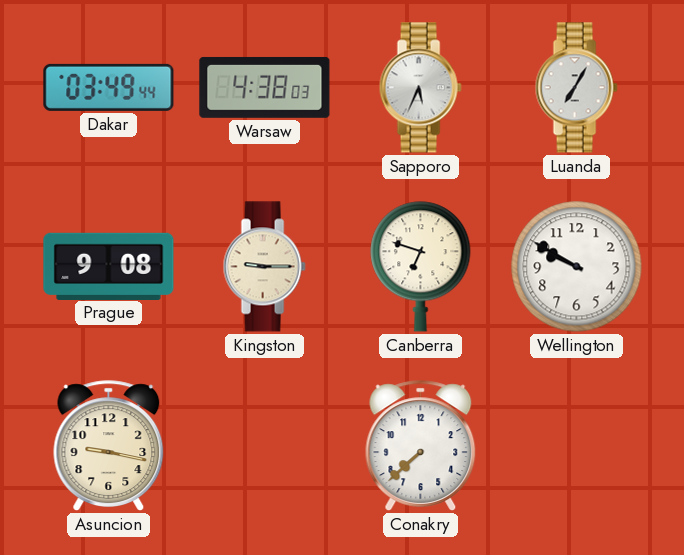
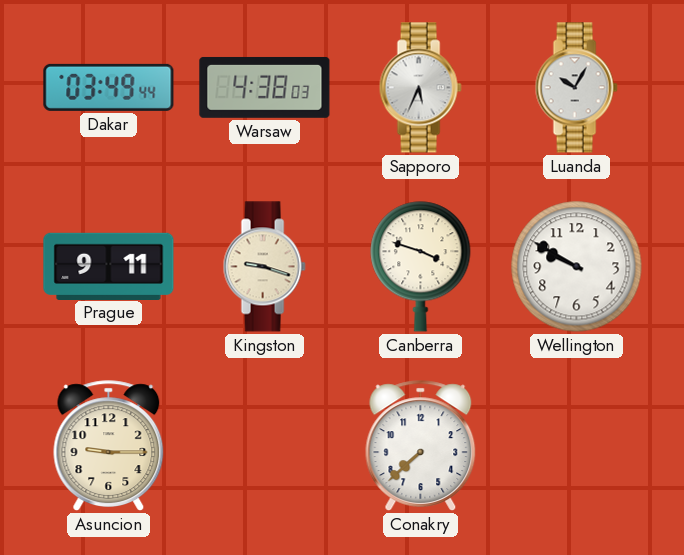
Luanda: 7:05 -> 10:05 (576, 88)
Prague: 9:08 -> 9:11 (109, 266)
Kingston: 9:15 -> 9:18 (264, 267)
Canberra: 6:48 -> 3:48 (421, 267)
Asuncion: 9:17 -> 9:15 (109, 446)
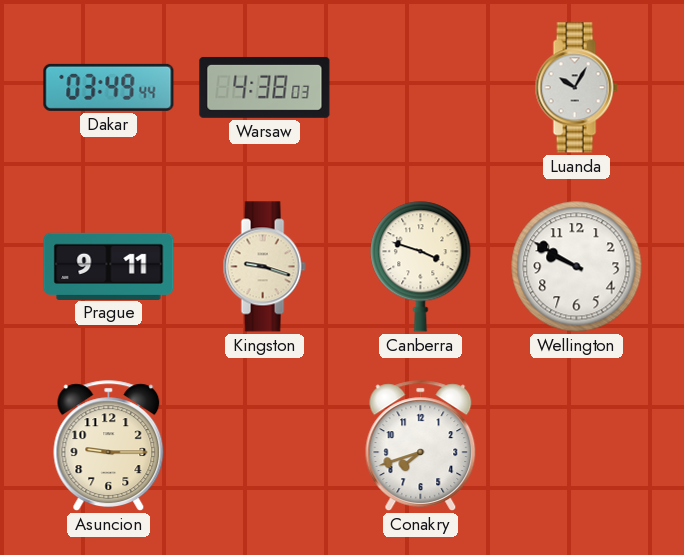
Sapporo: 5:34 -> none (420, 88)
Conakry: 7:38 -> 7:42 (421, 446)
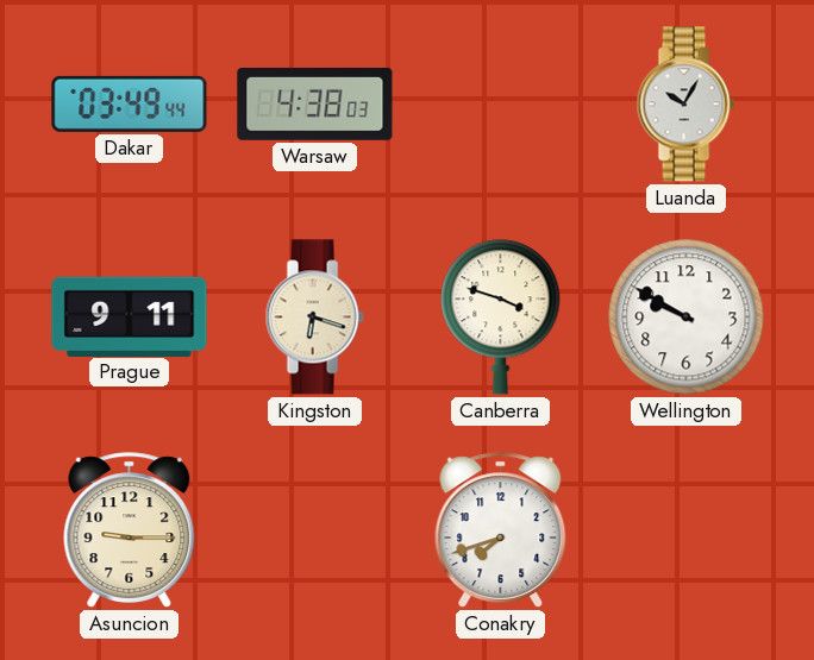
Kingston: 9:18 -> 6:18 (314, 318)
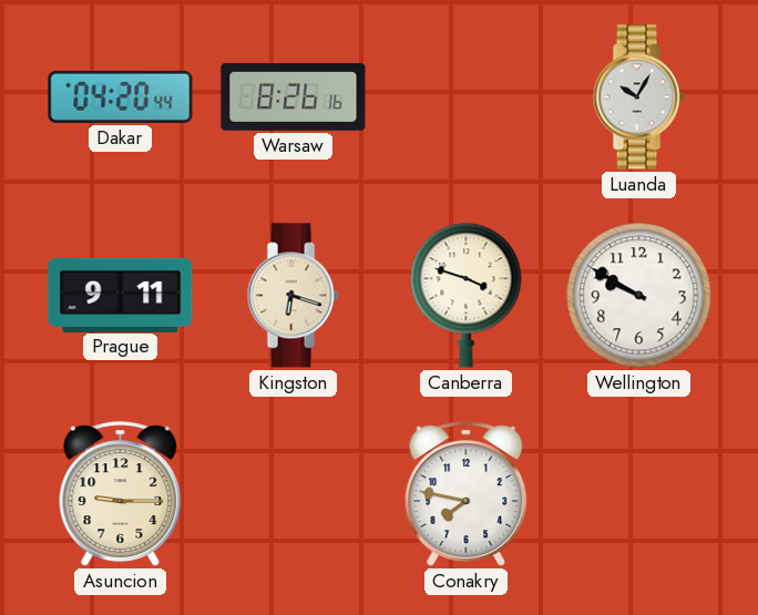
Dakar: 03:49 -> 04:20 (121, 96)
Warsaw: 4:38 -> 8:26 (294, 96)
Conakry: 7:42 -> 7:47 (467, 494)
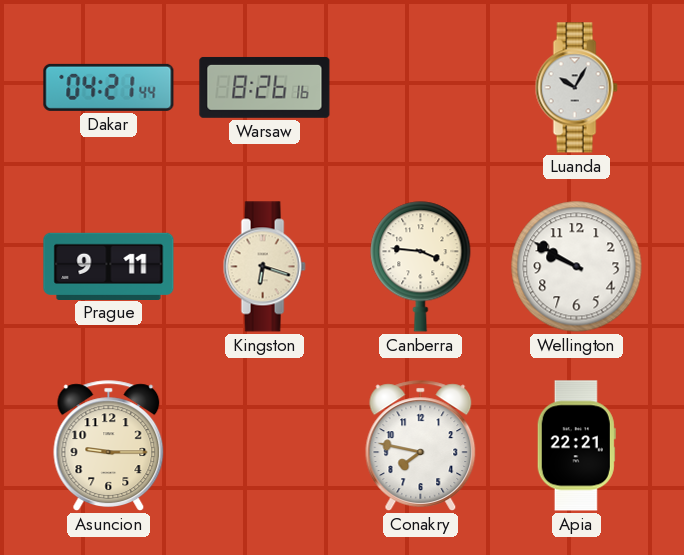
Dakar: 04:20 -> 04:21 (109, 87)
Canberra: 3:48 -> 3:46 (421, 267)
Apia: none -> 22:21 (576, 446)
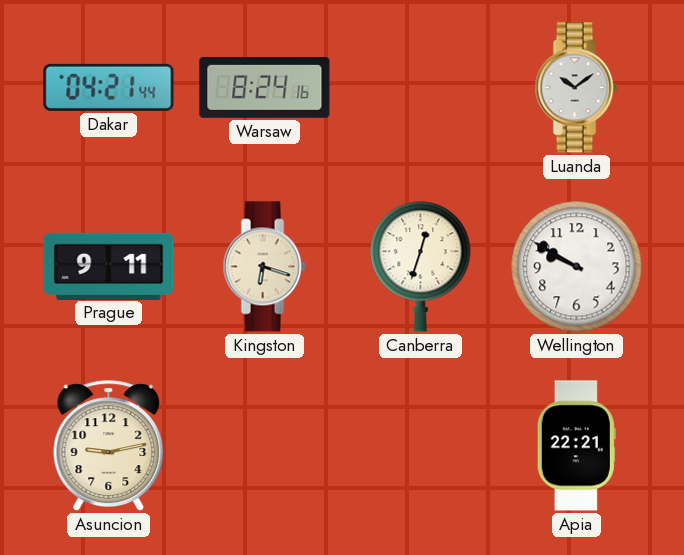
Warsaw: 8:26 -> 8:24 (265, 87)
Luanda: 10:05 -> 10:09 (576, 88)
Canberra: 3:46 -> 12:33 (421, 267)
Asuncion: 9:15 -> 9:13 (109, 446)
Conakry: 7:47 -> none (421, 446)
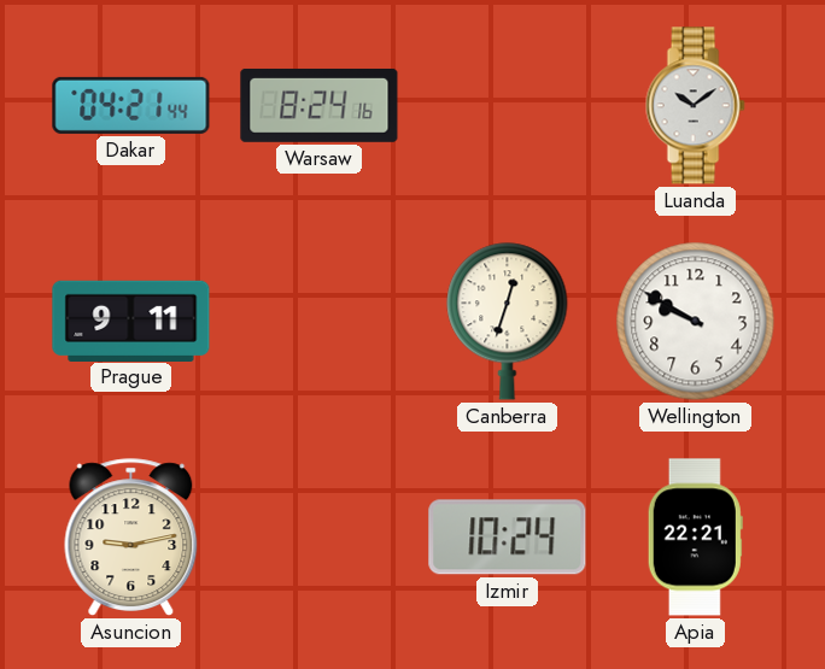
Kingston: 6:18 -> none (264, 267)
Izmir: none -> 10:24 (508, 538)
